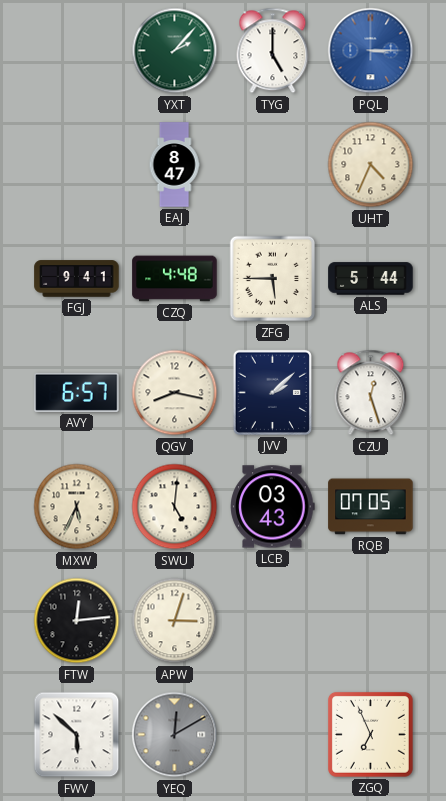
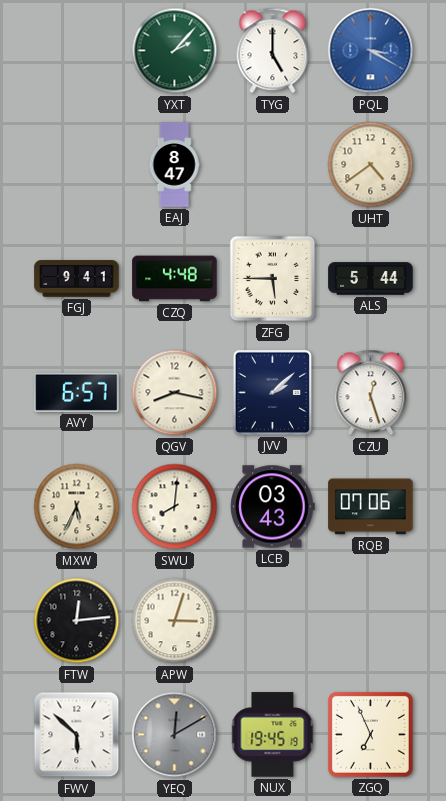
PQL: 3:15 -> 3:20 (371, 51)
UHT: 4:34 -> 4:39 (371, 165)
SWU: 5:01 -> 8:01 (175, 507)
RQB: 07:05 -> 07:06 (371, 507)
NUX: none -> 19:45 (273, 735)
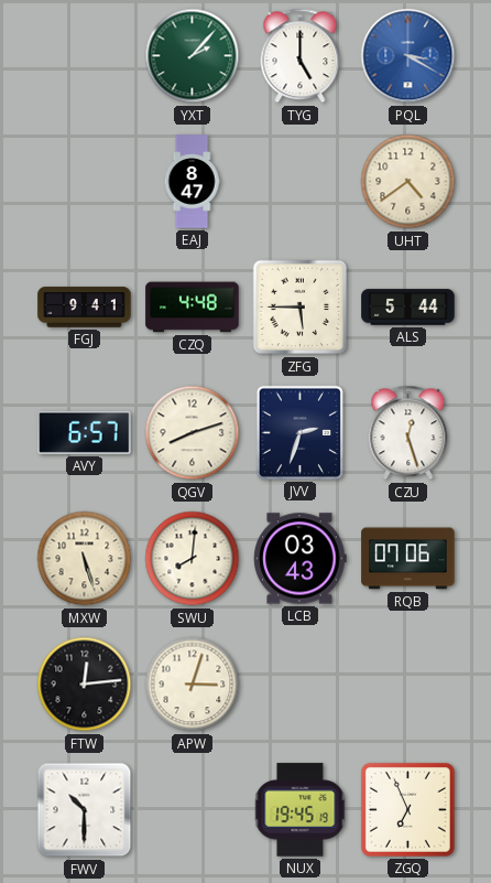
QGV: 8:17 -> 8:12 (193, 433)
JVV: 2:08 -> 2:33 (299, 432)
MXW: 5:34 -> 5:27 (85, 559)
FWV: 5:52 -> 10:30 (85, 810)
YEQ: 12:10 -> none (175, 735)
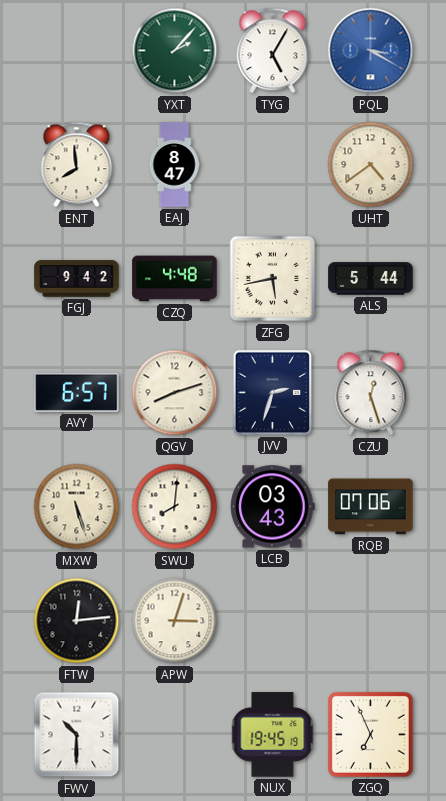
TYG: 5:00 -> 5:05 (273, 51)
ENT: none -> 7:59 (77, 165)
FGJ: 9:41 -> 9:42 (77, 279)
ZFG: 5:45 -> 5:43 (273, 279)
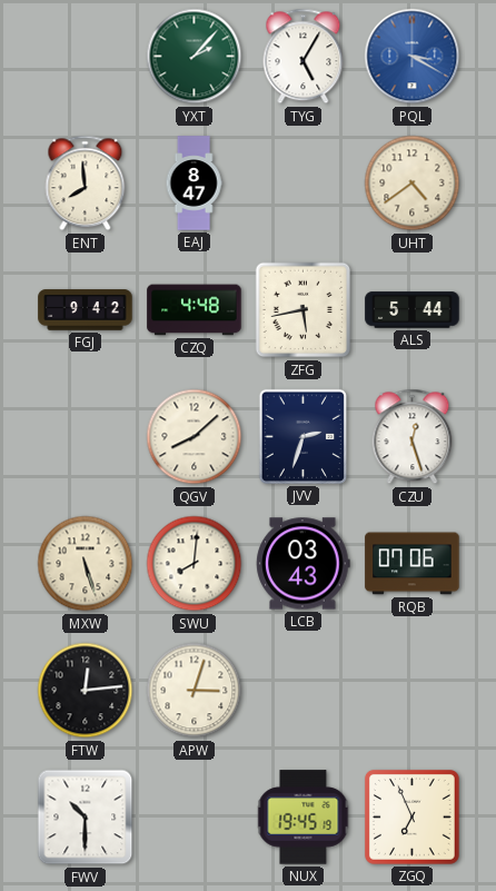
AVY: 6:57 -> none (77, 392)
QGV: 8:12 -> 8:08 (195, 437)
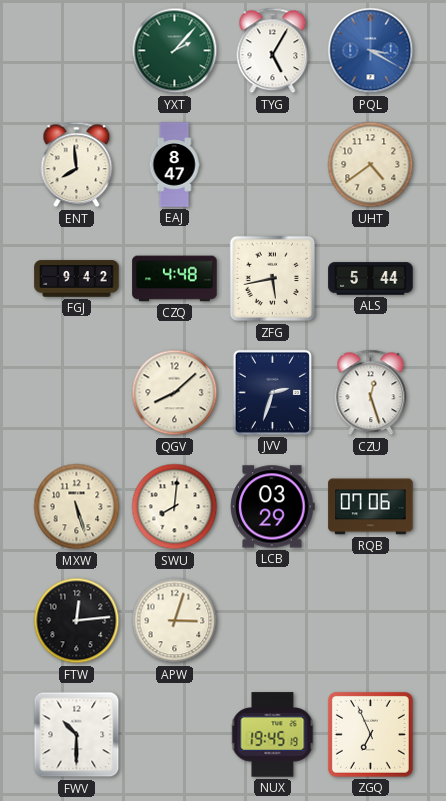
LCB: 03:43 -> 03:29 (273, 507)
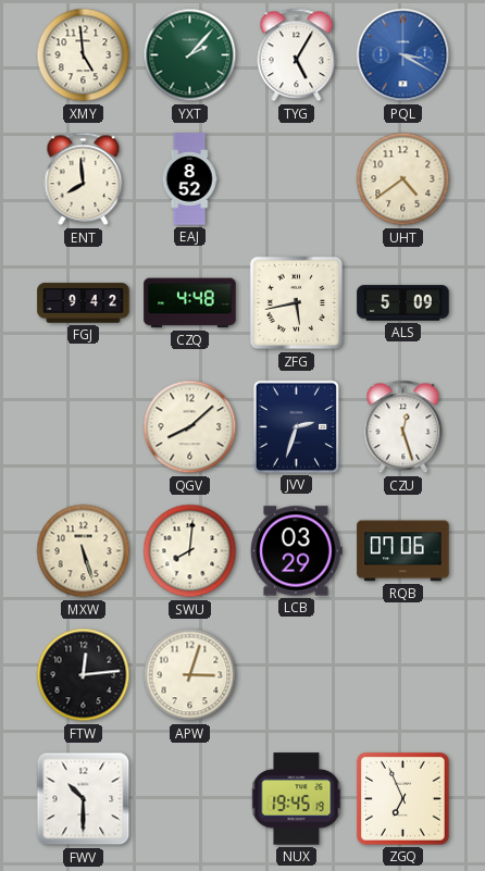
XMY: none -> 4:59 (84, 55)
EAJ: 8:47 -> 8:52 (189, 179)
ALS: 5:44 -> 5:09 (403, 303)
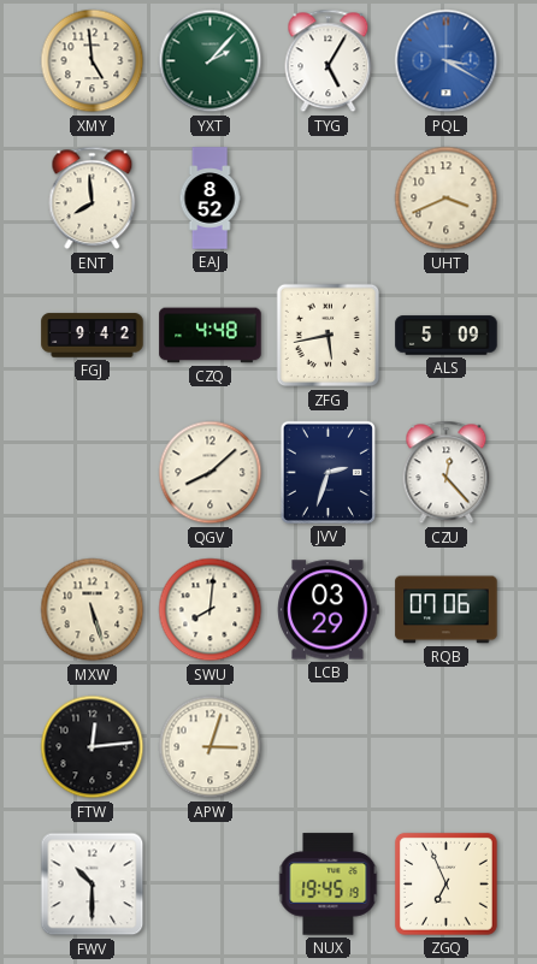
UHT: 4:39 -> 3:41 (447, 199)
CZU: 12:27 -> 12:23 (447, 473)
